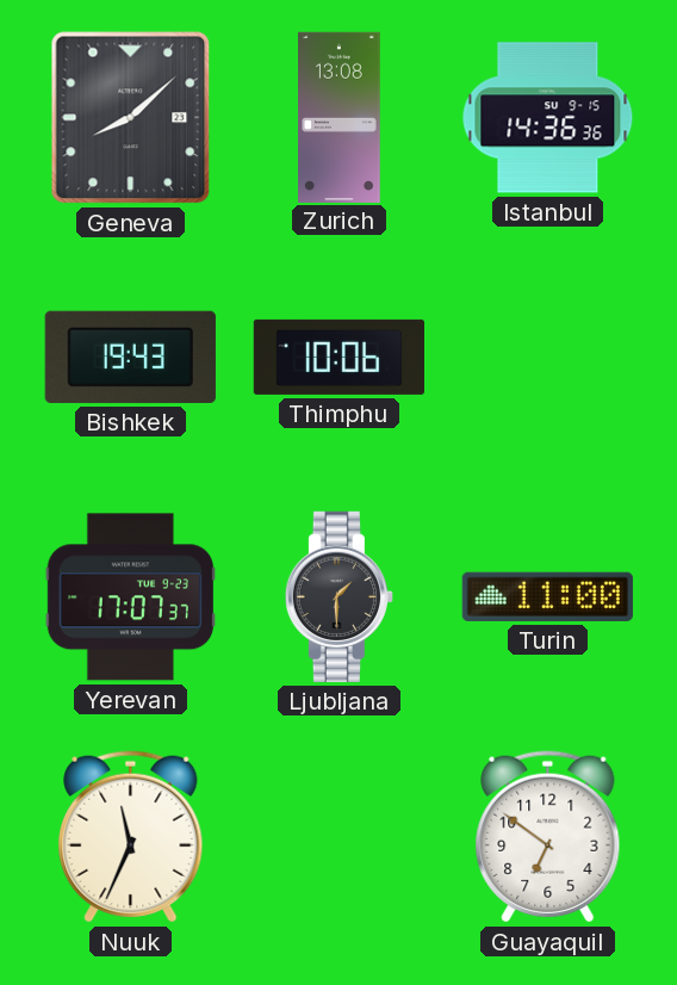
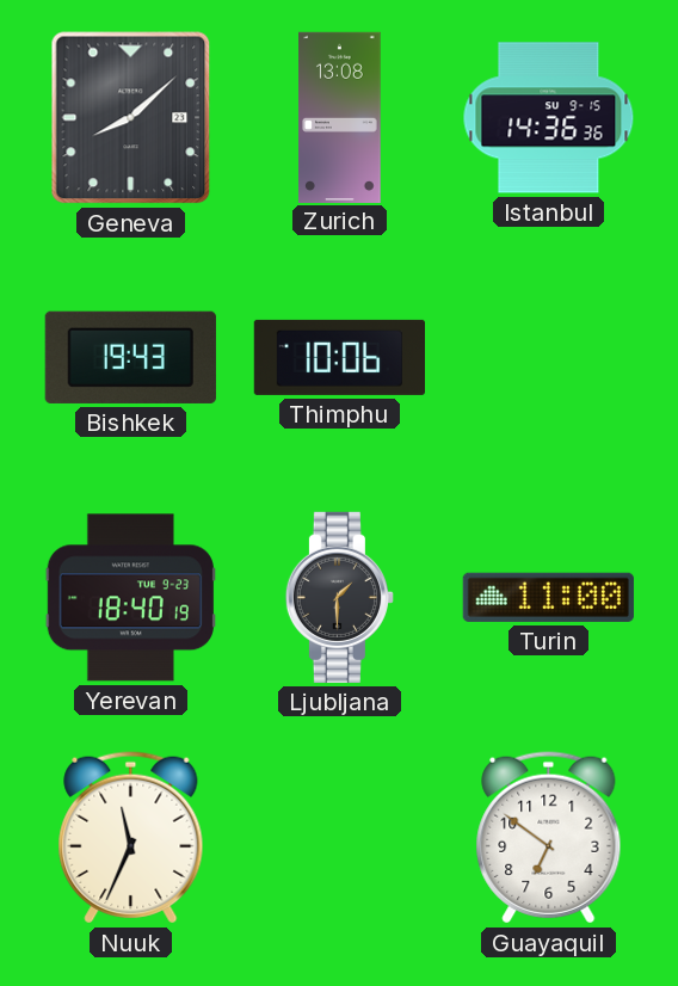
Yerevan: 17:07 -> 18:40 (130, 598)
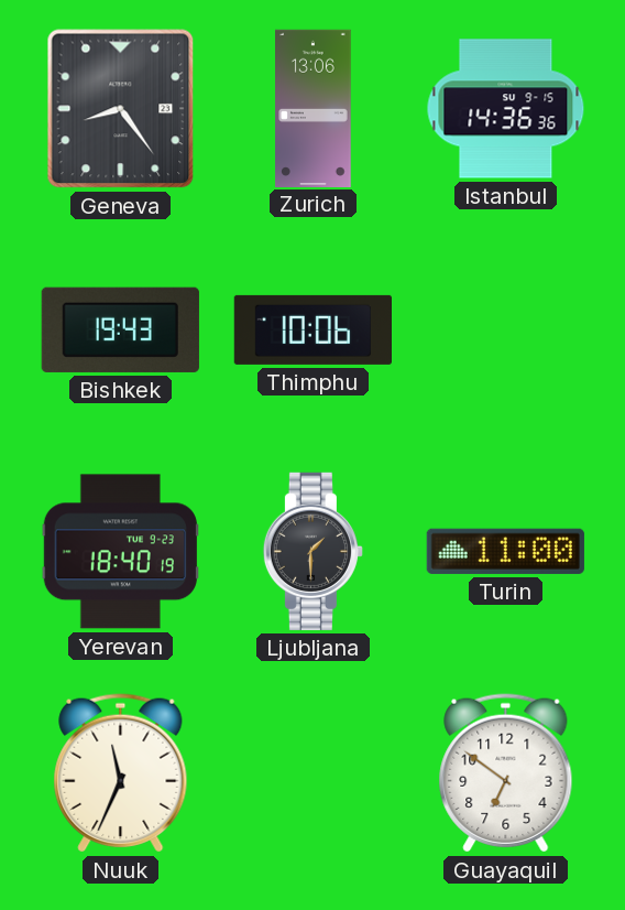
Geneva: 8:08 -> 8:24 (121, 109)
Zurich: 13:08 -> 13:06 (314, 108)
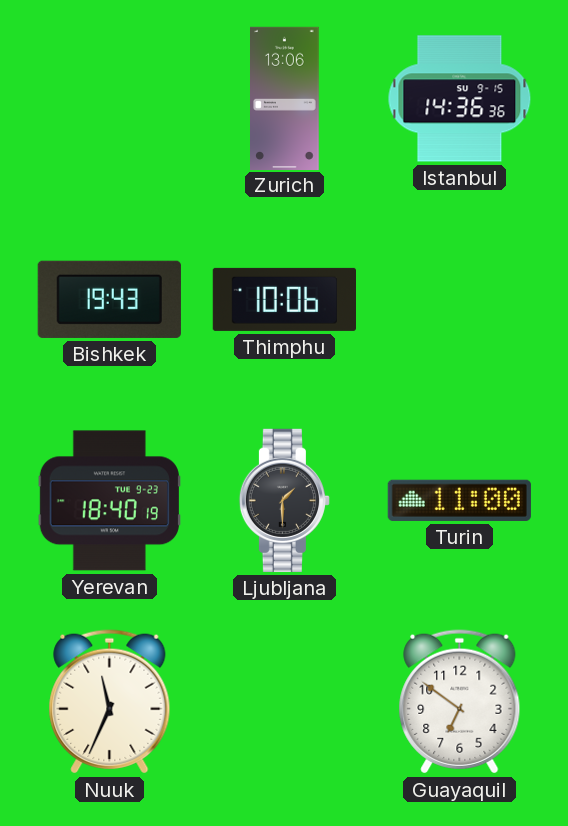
Geneva: 8:24 -> none (121, 109)
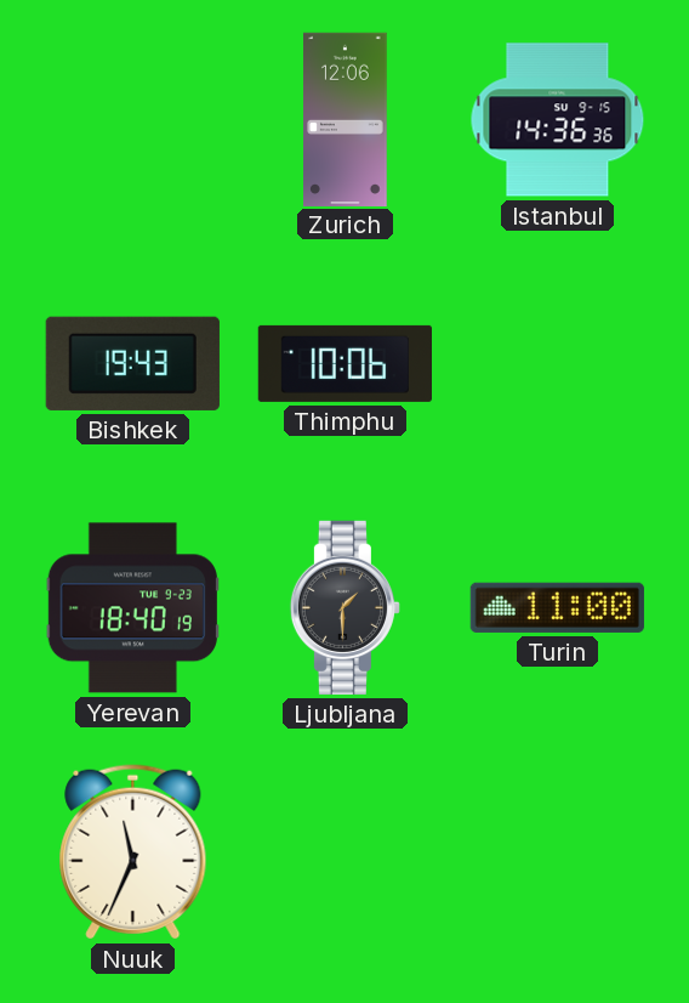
Zurich: 13:06 -> 12:06 (346, 119)
Guayaquil: 6:51 -> none (460, 702)
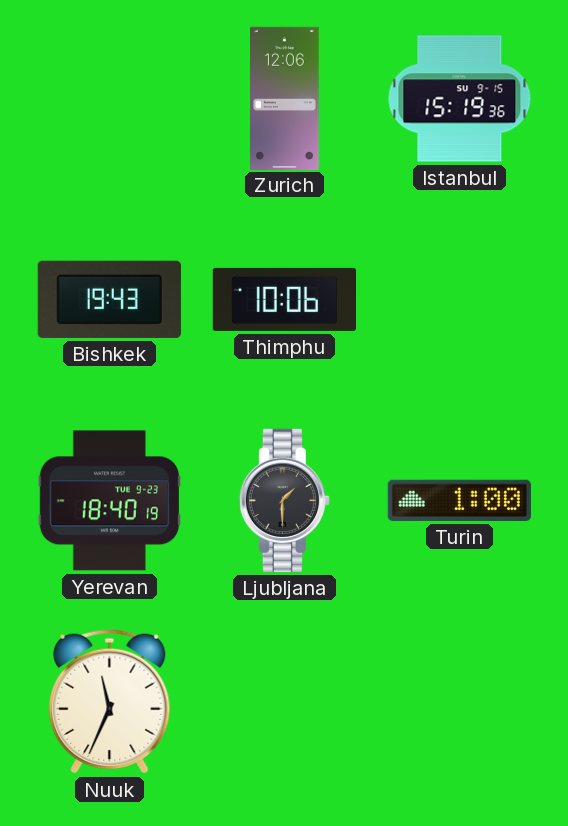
Istanbul: 14:36 -> 15:19 (460, 99)
Turin: 11:00 -> 1:00 (459, 500)
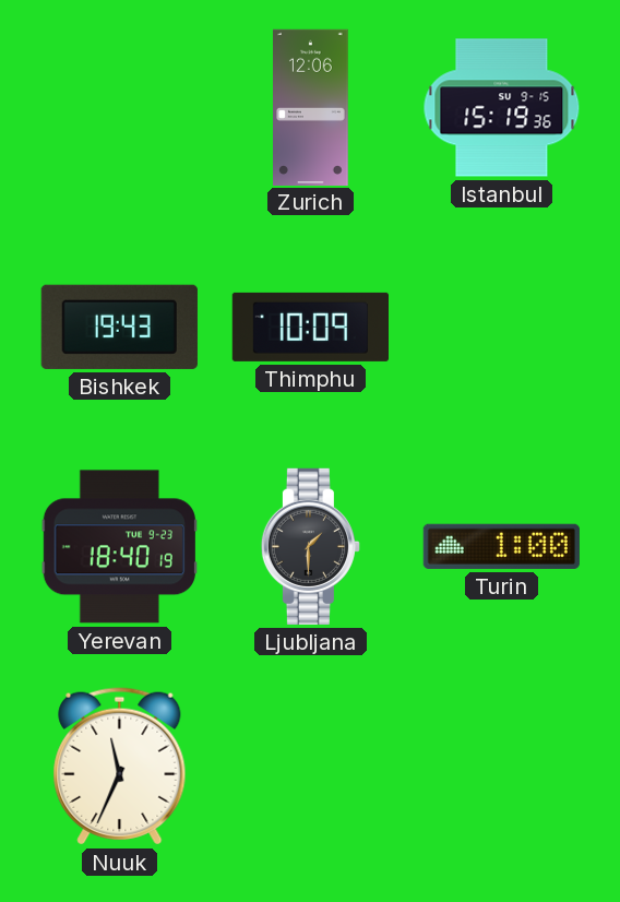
Thimphu: 10:06 -> 10:09 (310, 327)
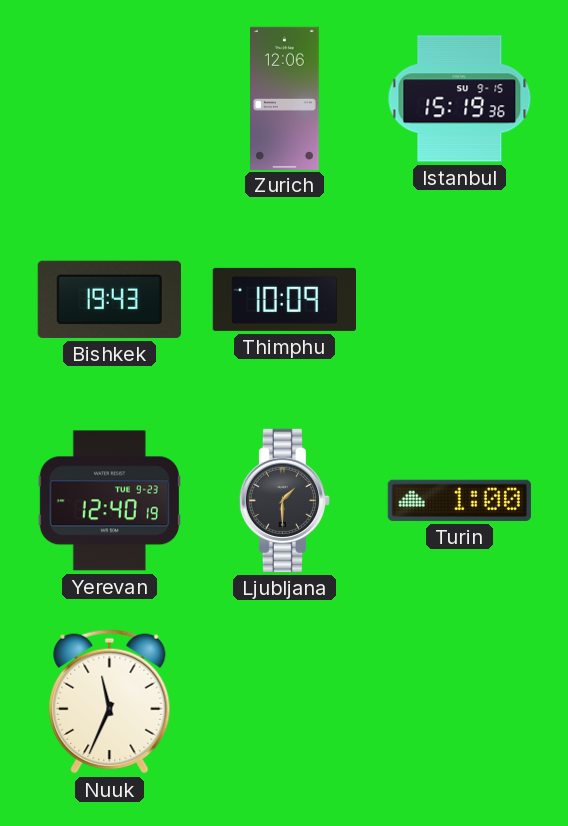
Yerevan: 18:40 -> 12:40 (109, 501)
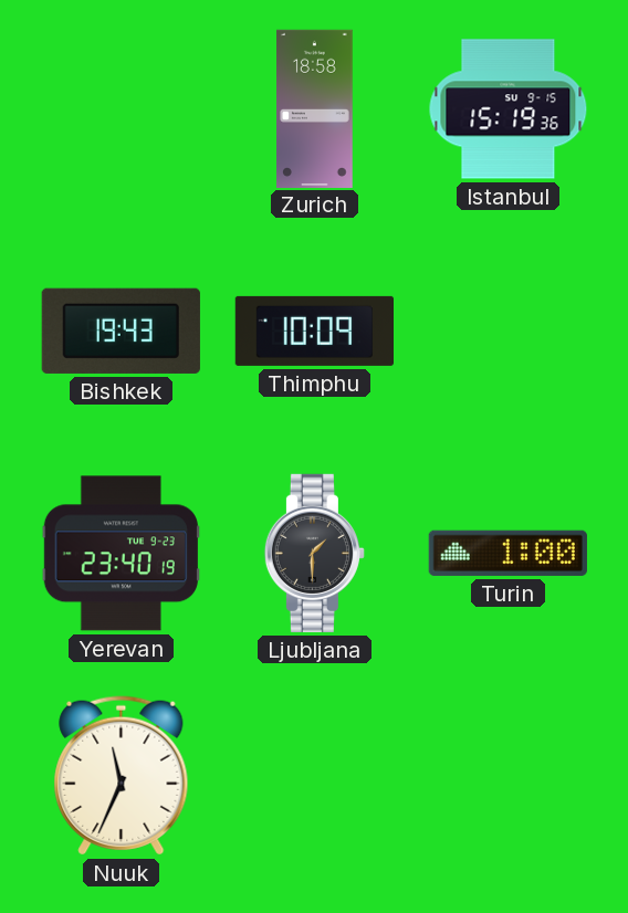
Zurich: 12:06 -> 18:58 (315, 108)
Yerevan: 12:40 -> 23:40 (121, 554)
